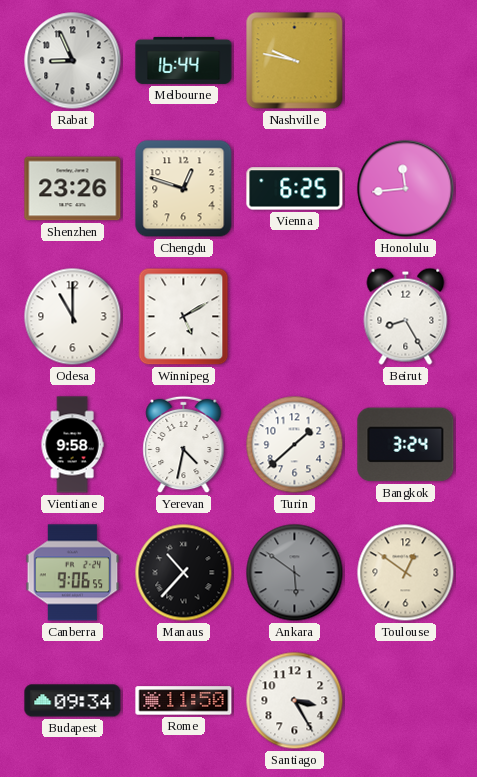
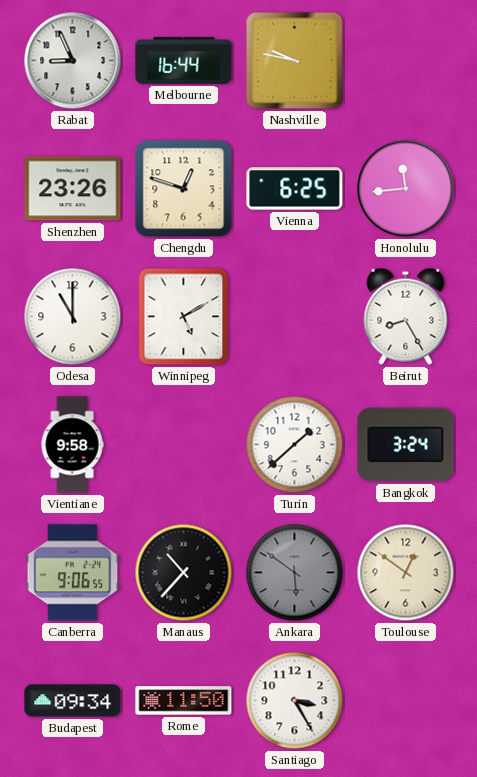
Yerevan: 4:32 -> none (184, 445)
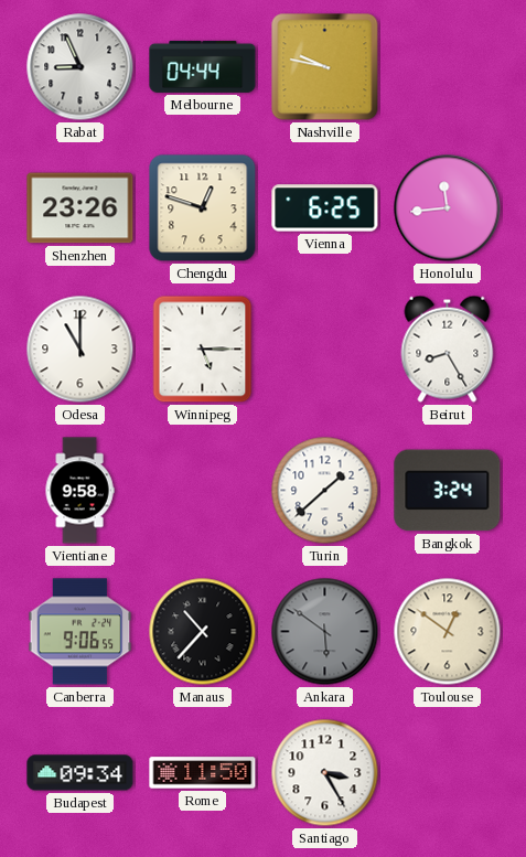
Melbourne: 16:44 -> 04:44 (203, 66)
Winnipeg: 5:10 -> 5:15 (203, 350)
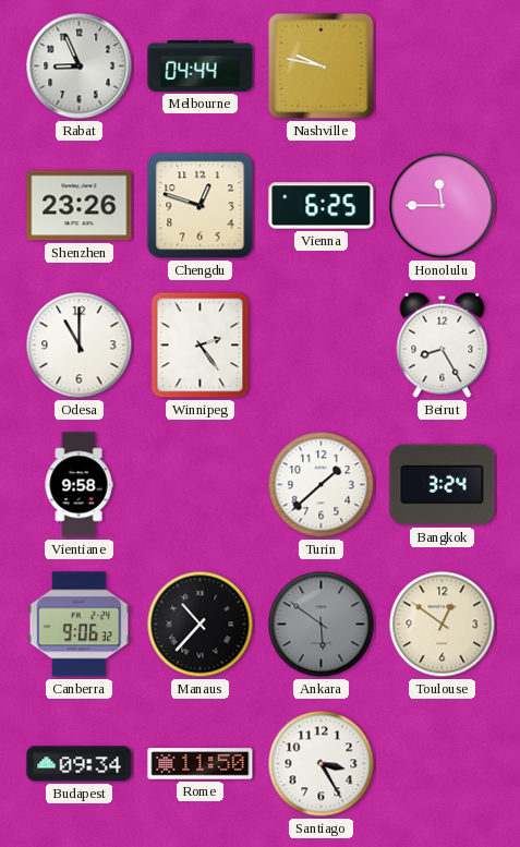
Honolulu: 11:44 -> 11:45 (443, 206)
Winnipeg: 5:15 -> 2:24 (201, 346)
Canberra: 9:06:55 -> 9:06:32 (80, 625)
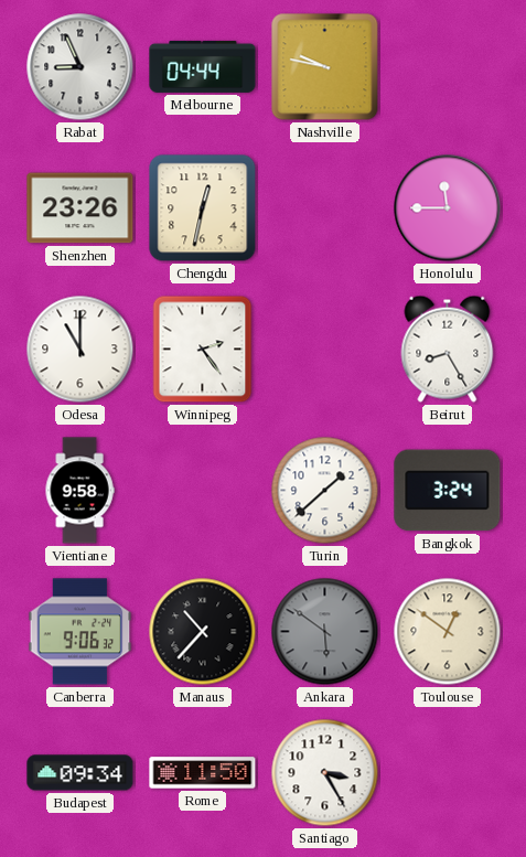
Chengdu: 12:48 -> 12:32 (203, 208)
Vienna: 6:25 -> none (322, 206)
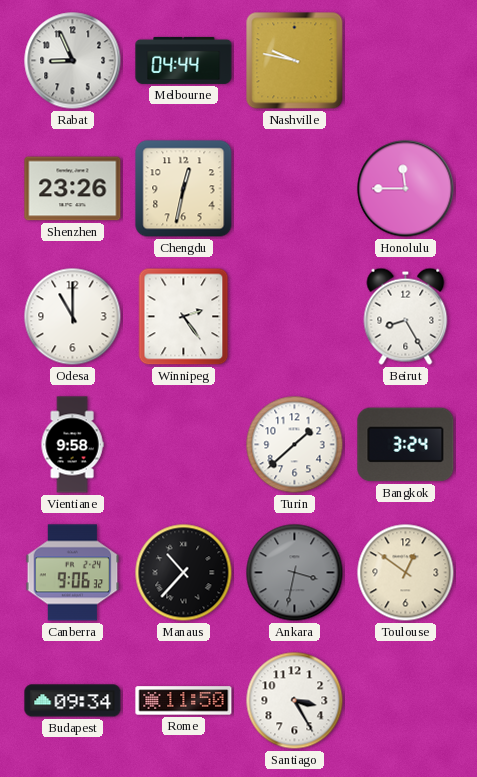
Ankara: 5:51 -> 3:32 (295, 573)
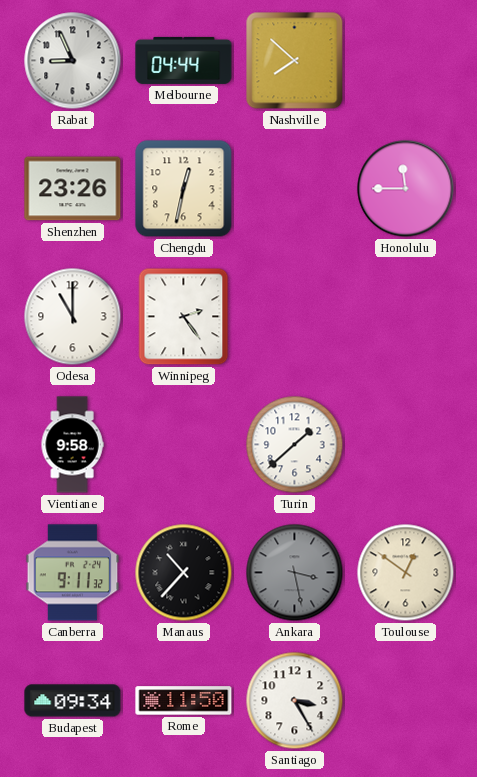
Nashville: 9:47 -> 7:52 (295, 61)
Beirut: 8:25 -> none (406, 316)
Bangkok: 3:24 -> none (406, 445)
Canberra: 9:06 -> 9:11 (73, 573)
Ankara: 3:32 -> 3:28 (295, 573)
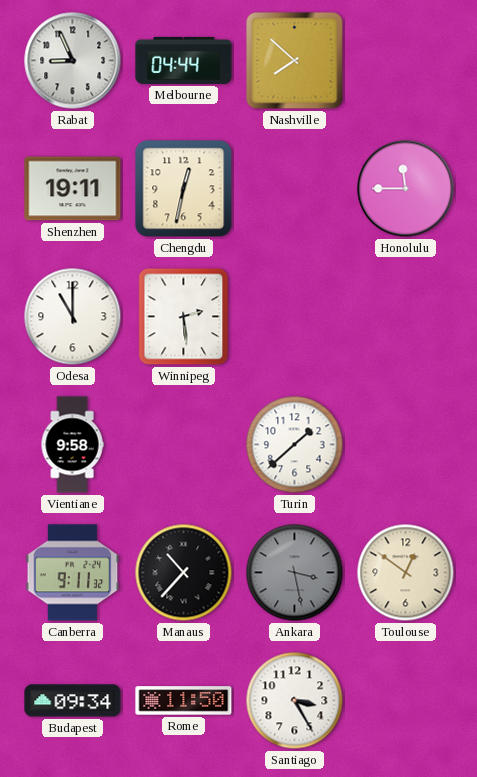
Shenzhen: 23:26 -> 19:11 (73, 189)
Winnipeg: 2:24 -> 2:29 (184, 317)
